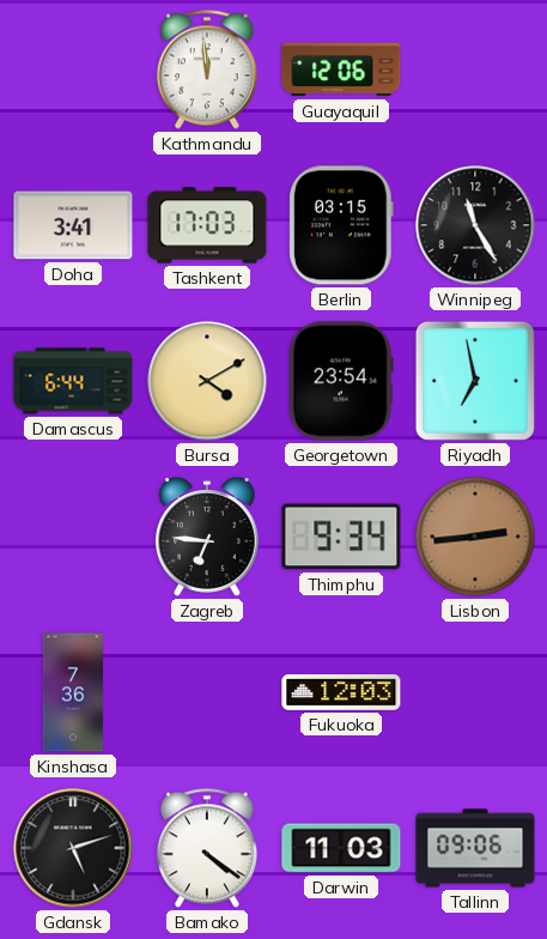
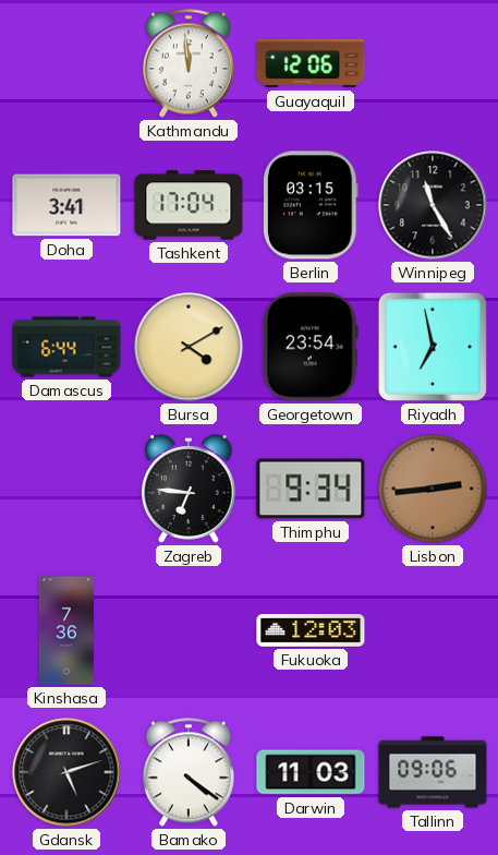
Tashkent: 17:03 -> 17:04 (189, 205)
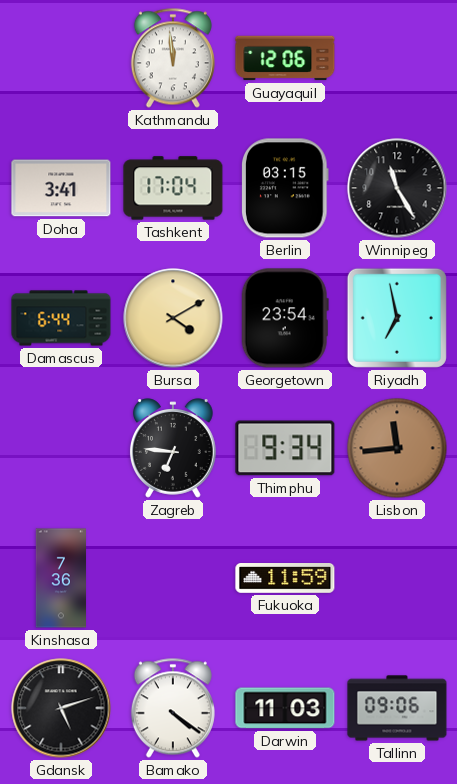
Lisbon: 2:44 -> 11:44 (397, 448)
Fukuoka: 12:03 -> 11:59 (285, 579)
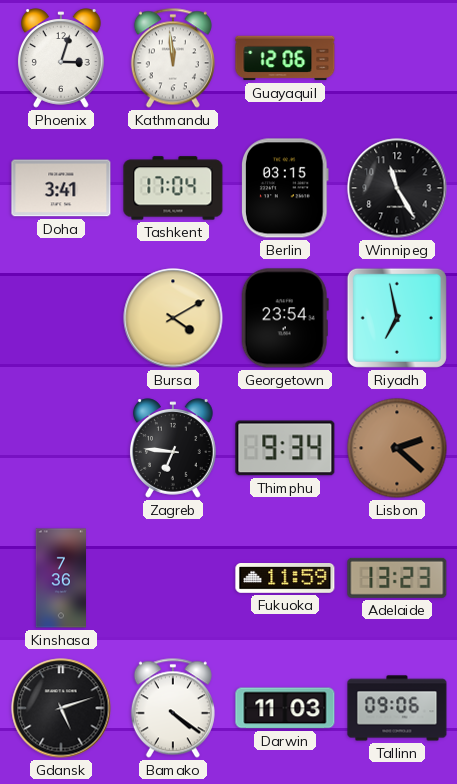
Phoenix: none -> 3:03 (61, 58)
Damascus: 6:44 -> none (61, 318)
Lisbon: 11:44 -> 2:22 (397, 448)
Adelaide: none -> 13:23 (397, 578)
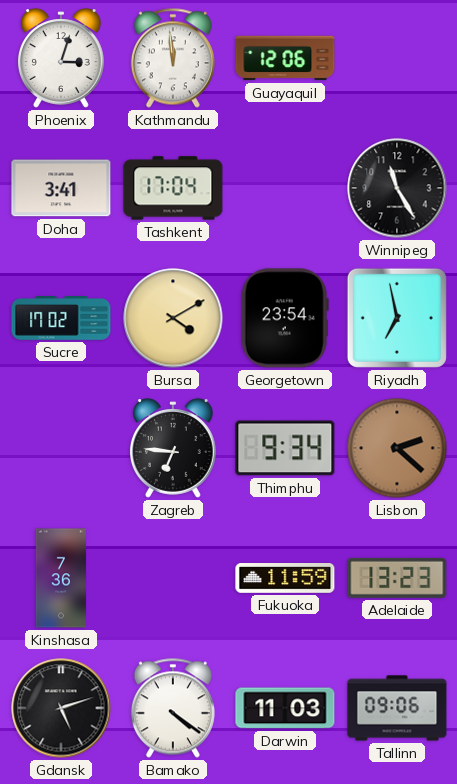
Berlin: 03:15 -> none (286, 188)
Sucre: none -> 17:02 (61, 319)
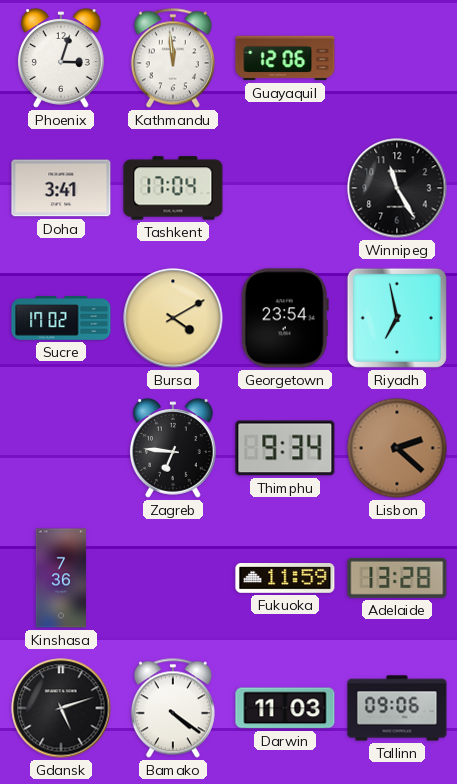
Adelaide: 13:23 -> 13:28 (397, 578)
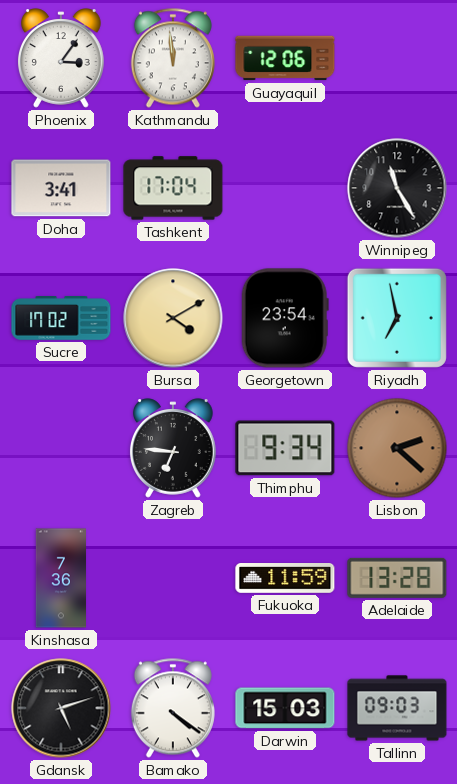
Phoenix: 3:03 -> 3:06 (61, 58)
Darwin: 11:03 -> 15:03 (285, 708)
Tallinn: 09:06 -> 09:03 (397, 708)
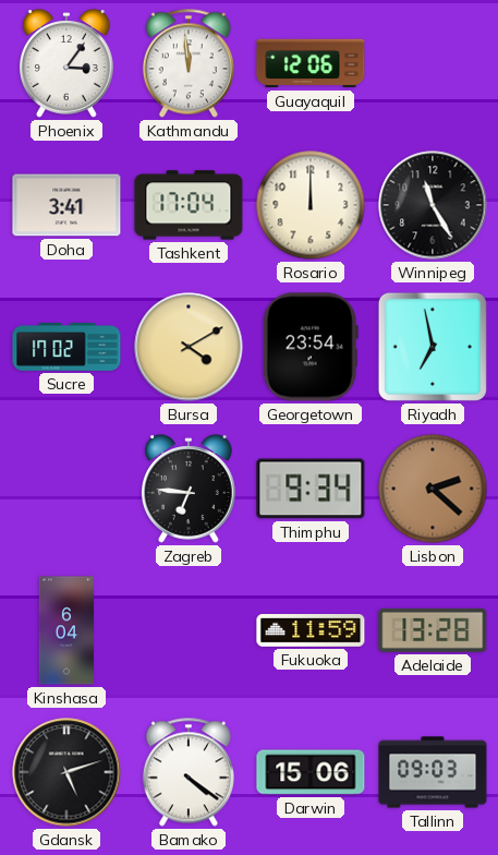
Rosario: none -> 12:00 (311, 205)
Kinshasa: 7:36 -> 6:04 (65, 630)
Darwin: 15:03 -> 15:06 (311, 772)
